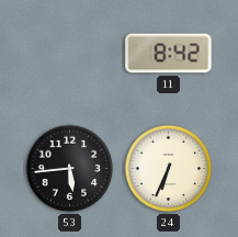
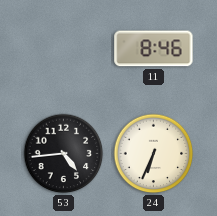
11: 8:42 -> 8:46 (154, 49)
53: 5:44 -> 4:44 (64, 154)
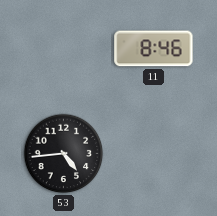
24: 6:34 -> none (154, 154)
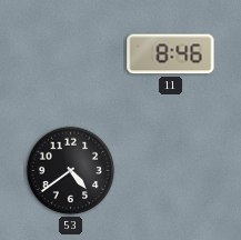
53: 4:44 -> 4:39 (71, 171)
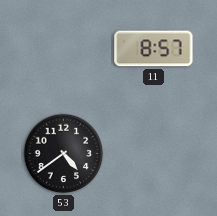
11: 8:46 -> 8:57 (154, 49)
